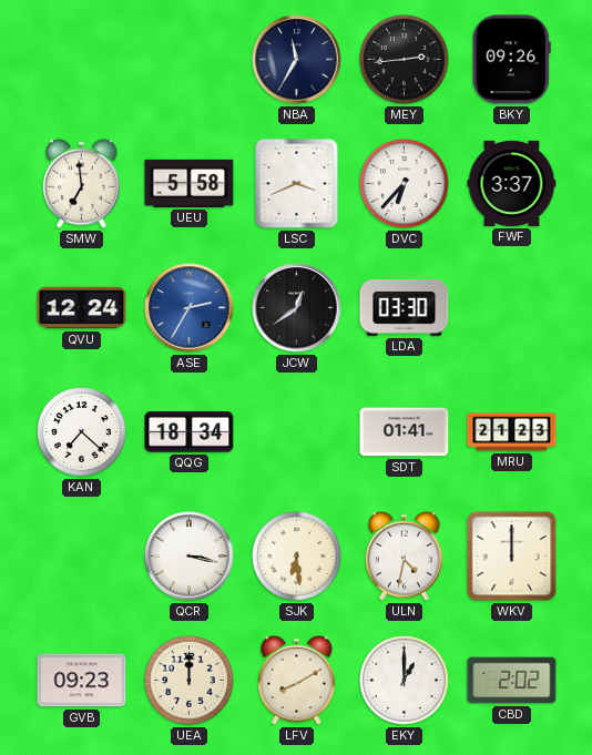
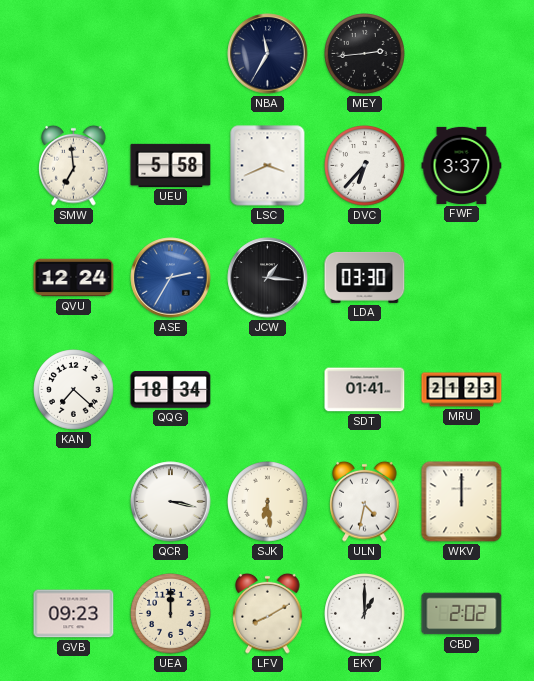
BKY: 09:26 -> none (511, 60)
JCW: 12:39 -> 1:16 (268, 278)
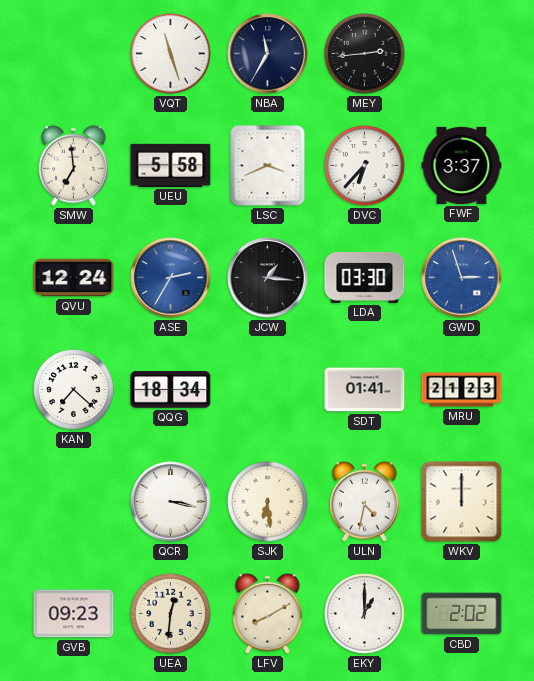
VQT: none -> 11:27 (171, 54)
GWD: none -> 2:57 (462, 278)
UEA: 12:00 -> 12:31 (171, 614)
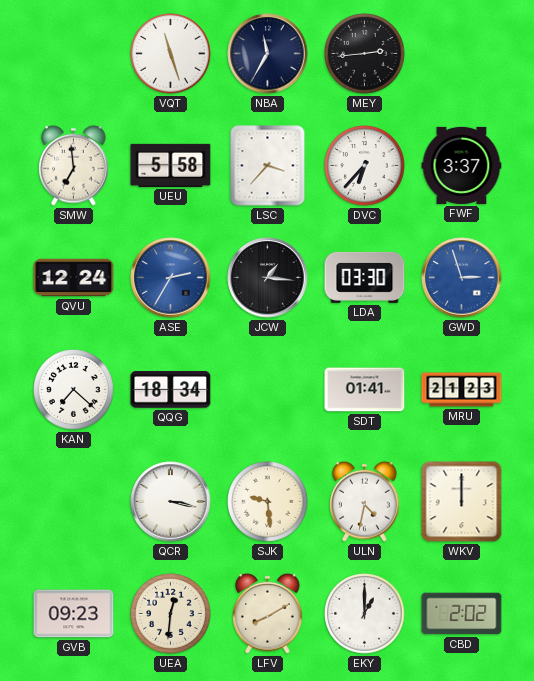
LSC: 3:41 -> 3:37 (268, 166)
SJK: 6:29 -> 9:29 (268, 502)
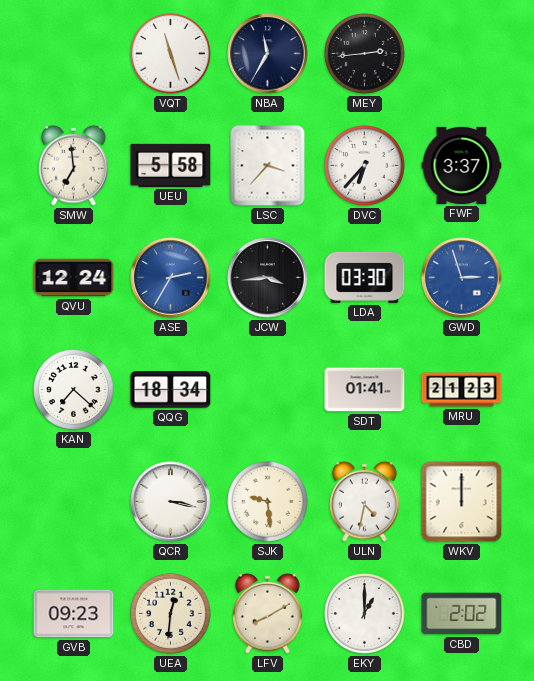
JCW: 1:16 -> 3:44 (268, 278)
